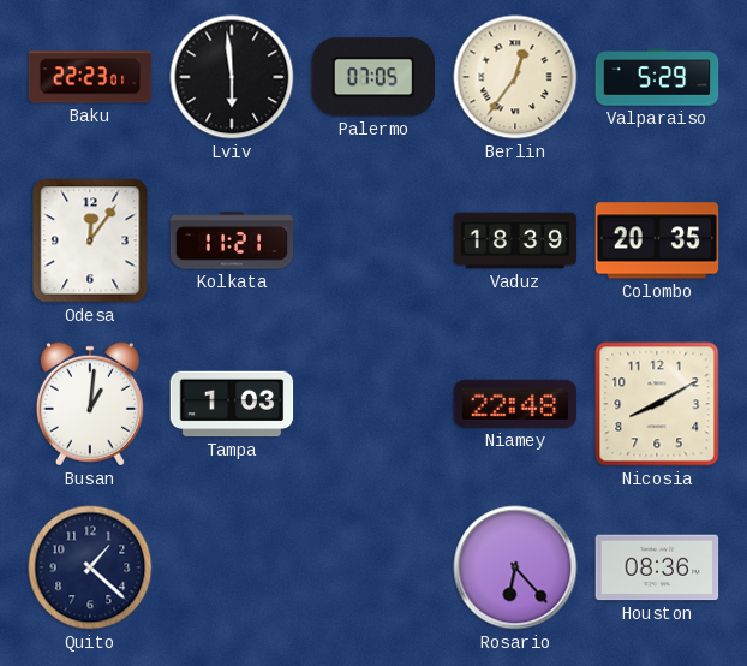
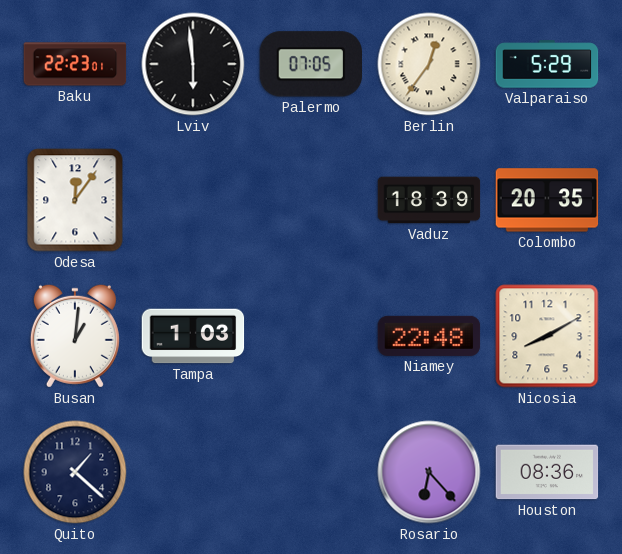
Kolkata: 11:21 -> none (232, 240)
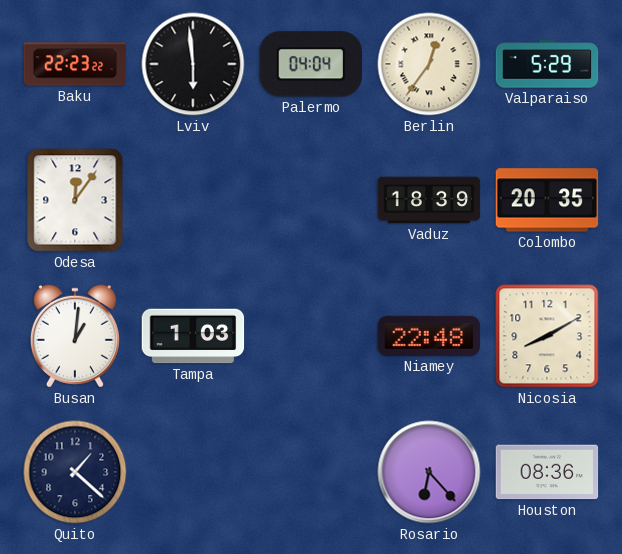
Baku: 22:23:01 -> 22:23:22 (75, 64)
Palermo: 07:05 -> 04:04 (311, 64)
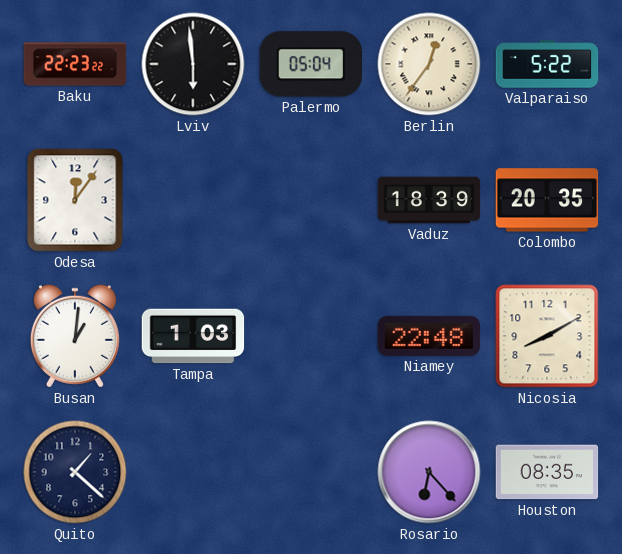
Palermo: 04:04 -> 05:04 (311, 64)
Valparaiso: 5:29 -> 5:22 (547, 64)
Houston: 08:36 -> 08:35 (547, 472)
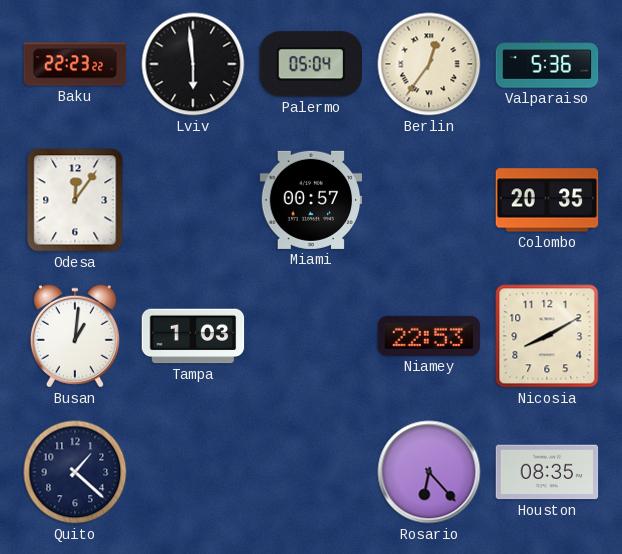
Valparaiso: 5:22 -> 5:36 (547, 64)
Miami: none -> 00:57 (311, 200)
Vaduz: 18:39 -> none (429, 200)
Niamey: 22:48 -> 22:53 (429, 336)
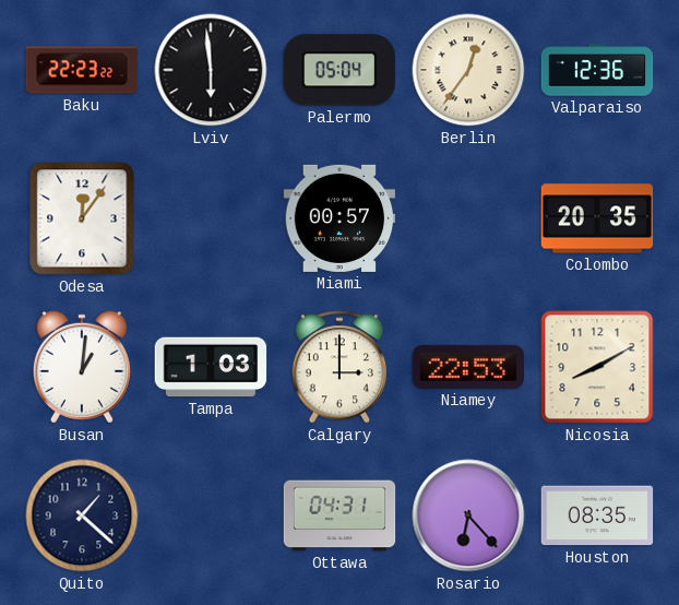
Valparaiso: 5:36 -> 12:36 (597, 70)
Calgary: none -> 3:00 (338, 367)
Ottawa: none -> 04:31 (339, 515)
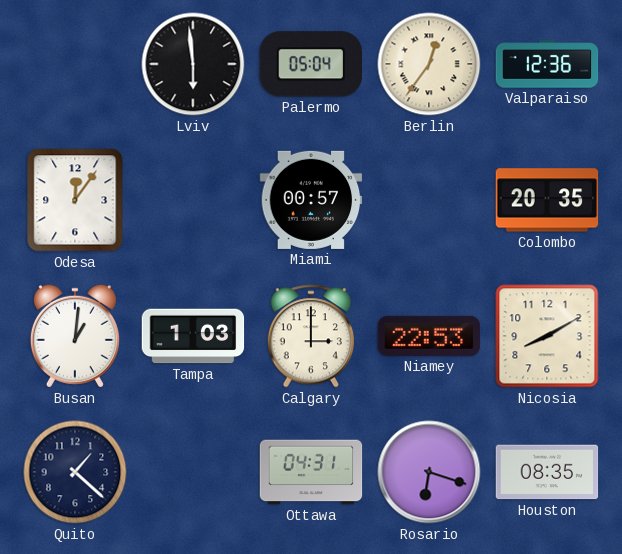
Baku: 22:23 -> none (82, 70)
Rosario: 6:23 -> 6:18 (429, 472)
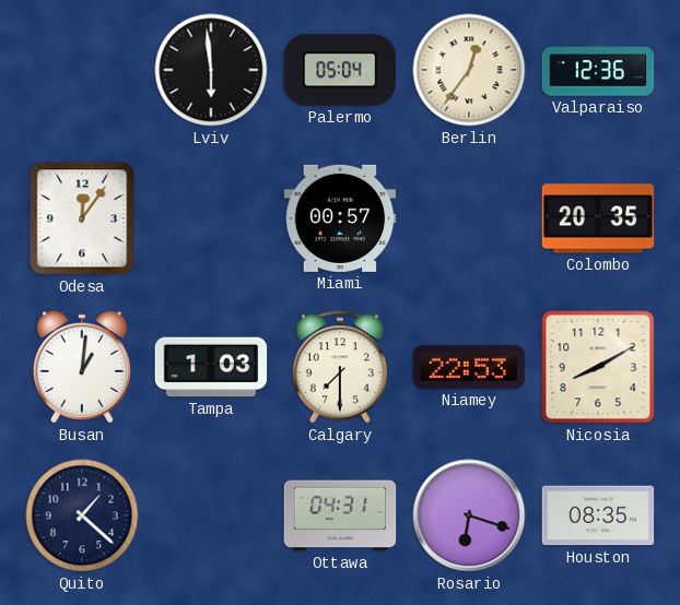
Calgary: 3:00 -> 7:30 (339, 367)
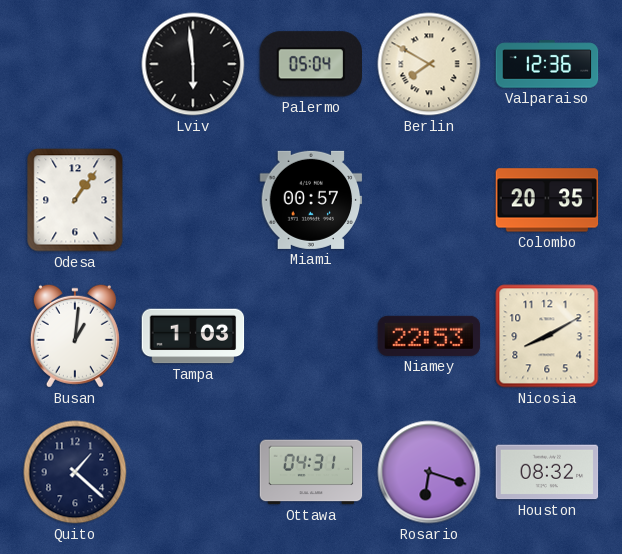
Berlin: 12:36 -> 7:50 (429, 64)
Odesa: 12:06 -> 1:06 (75, 200)
Calgary: 7:30 -> none (339, 367)
Houston: 08:35 -> 08:32 (547, 472)
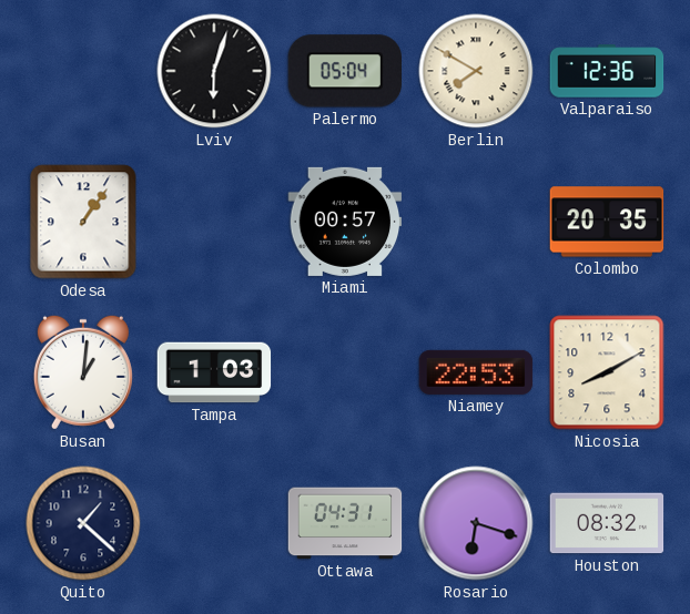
Lviv: 5:59 -> 6:03 (214, 71)
